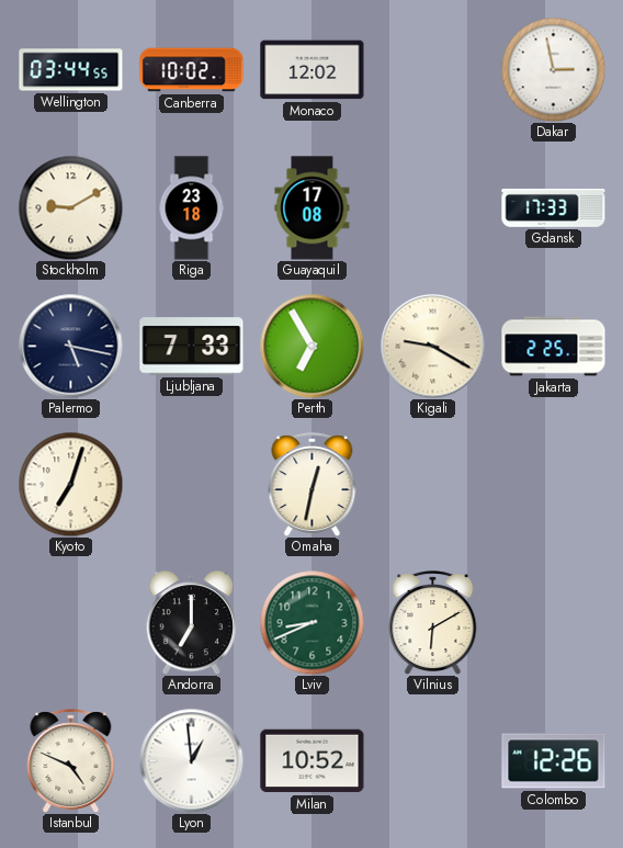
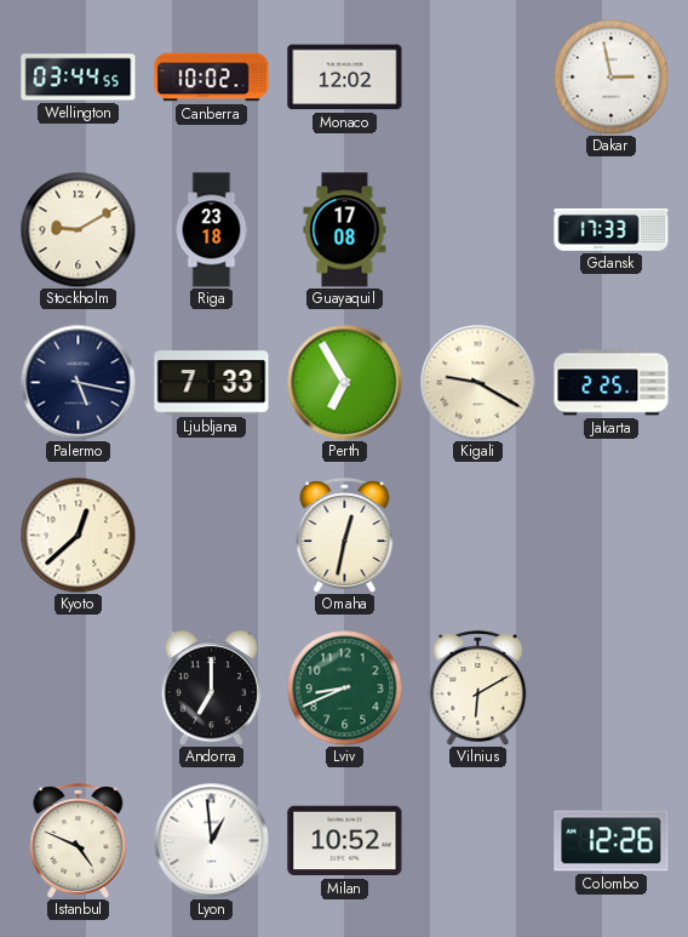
Kyoto: 7:03 -> 12:38 (78, 535)
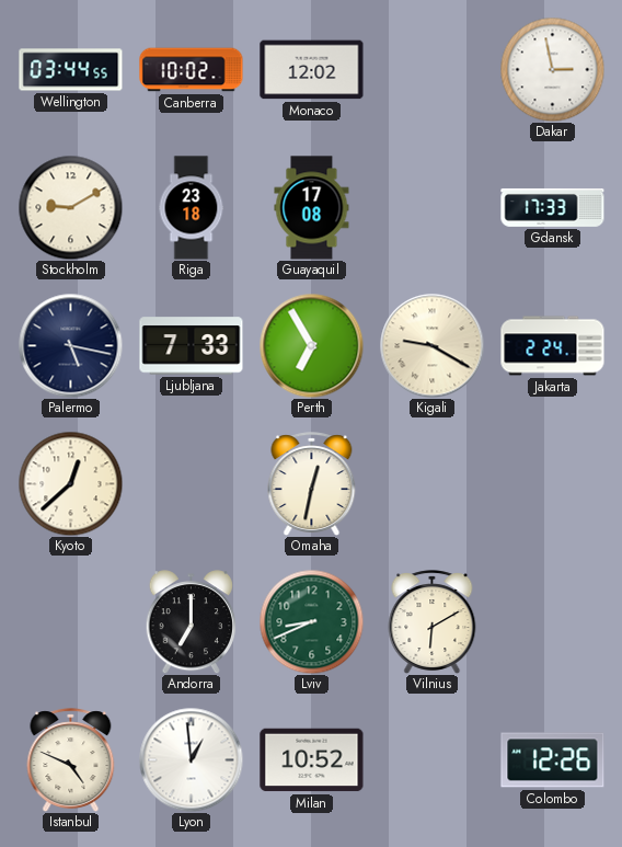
Jakarta: 2:25 -> 2:24 (553, 346)
